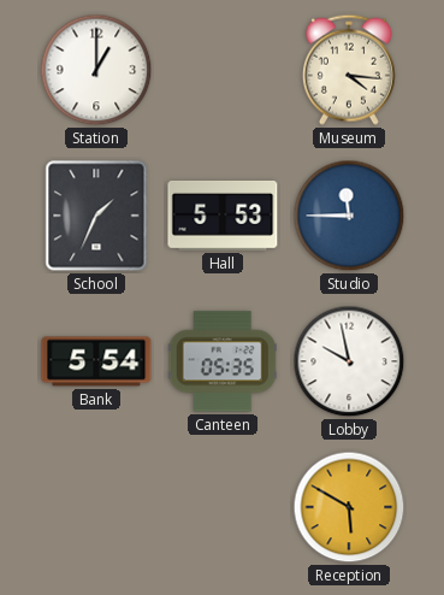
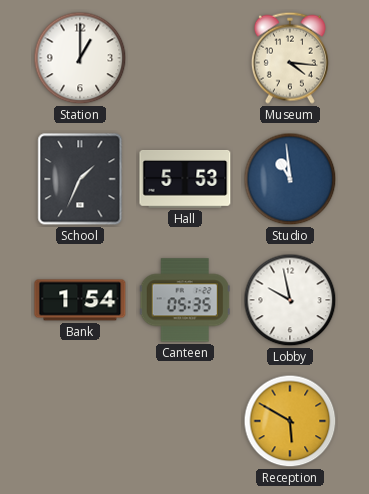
Studio: 11:45 -> 10:59 (290, 179)
Bank: 5:54 -> 1:54 (80, 300)
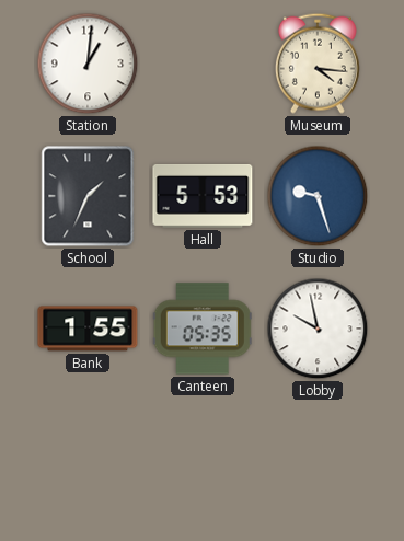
Station: 1:00 -> 1:01 (88, 64)
Studio: 10:59 -> 9:27 (318, 196)
Bank: 1:54 -> 1:55 (88, 329)
Reception: 5:50 -> none (290, 421)
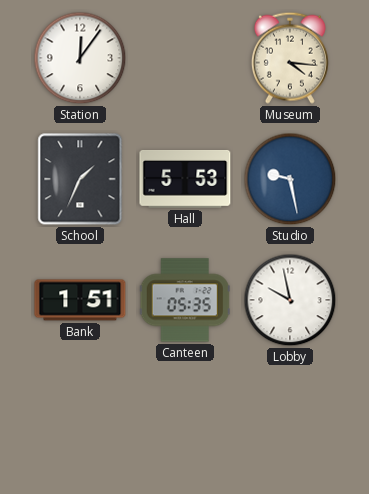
Station: 1:01 -> 12:06 (80, 58)
Studio: 9:27 -> 9:28 (290, 179)
Bank: 1:55 -> 1:51 (80, 300)
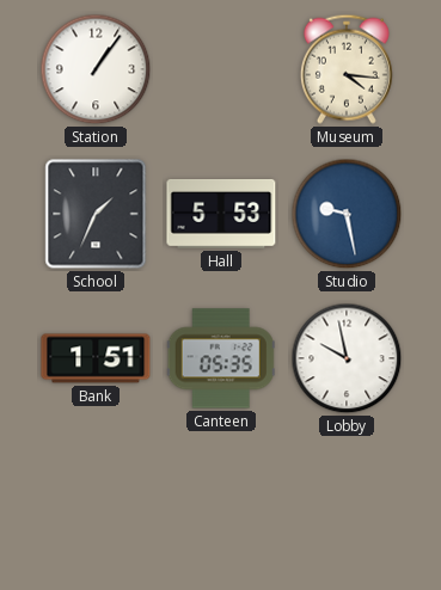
Station: 12:06 -> 1:06 (96, 69)
